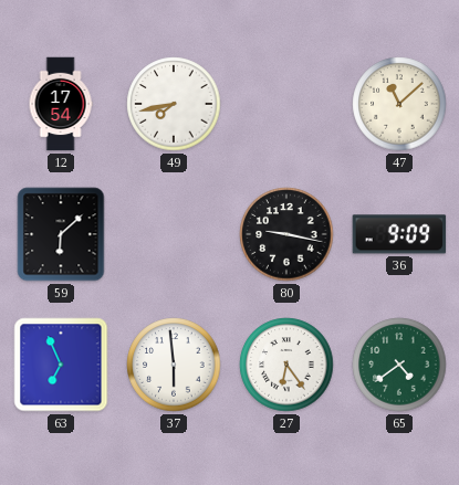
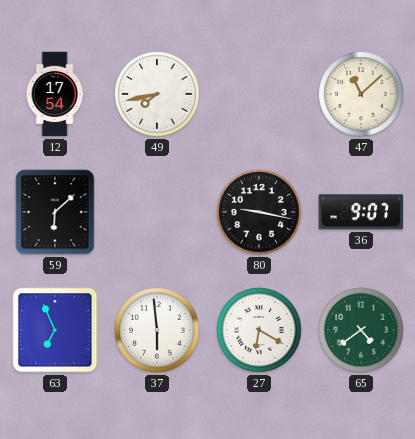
36: 9:09 -> 9:07 (361, 212)
27: 6:24 -> 6:20 (259, 330)
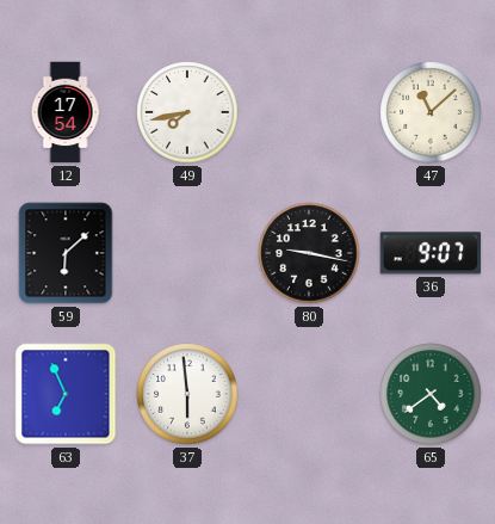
27: 6:20 -> none (259, 330)
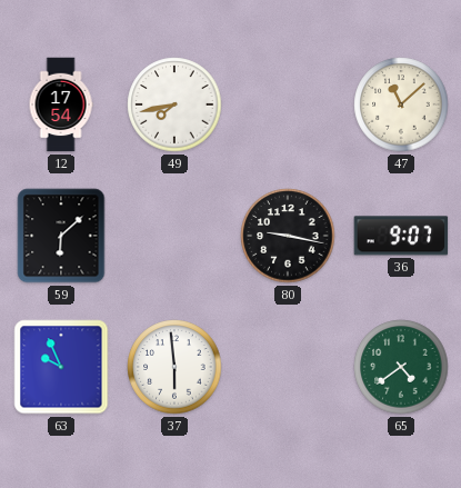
63: 6:56 -> 9:56 (61, 367)
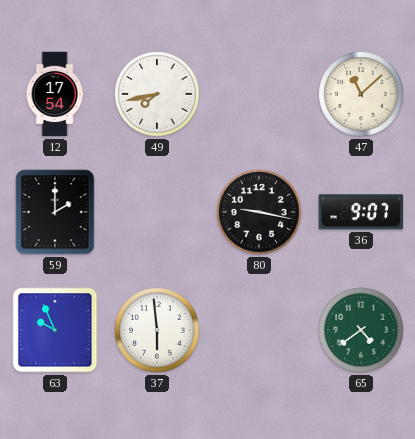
59: 6:08 -> 2:00 (55, 212)
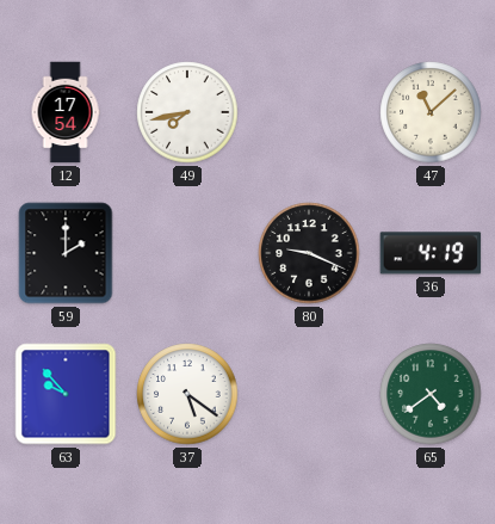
80: 9:17 -> 9:19 (309, 253)
36: 9:07 -> 4:19 (431, 253)
63: 9:56 -> 9:53 (66, 394)
37: 5:59 -> 5:21 (187, 394)
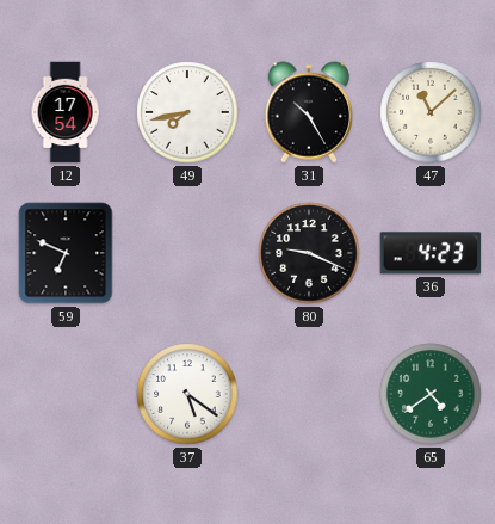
31: none -> 10:25 (309, 112)
59: 2:00 -> 6:49 (66, 253)
36: 4:19 -> 4:23 (431, 253)
63: 9:53 -> none (66, 394)
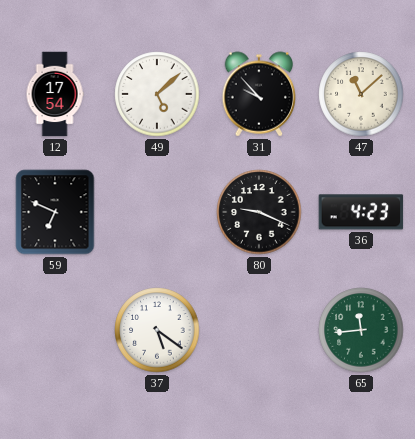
49: 7:43 -> 5:08 (157, 94)
31: 10:25 -> 9:53 (259, 94)
65: 4:39 -> 11:44 (361, 330)
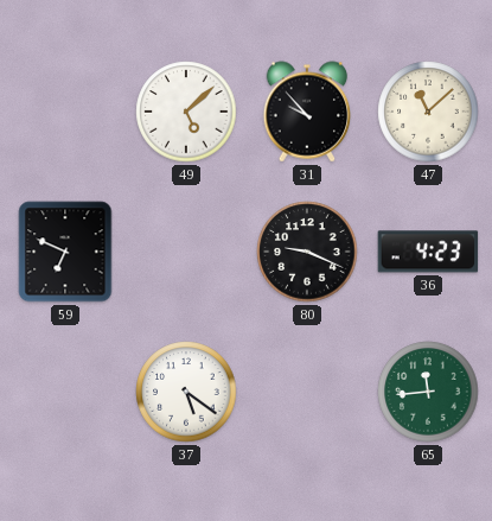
12: 17:54 -> none (55, 94)
